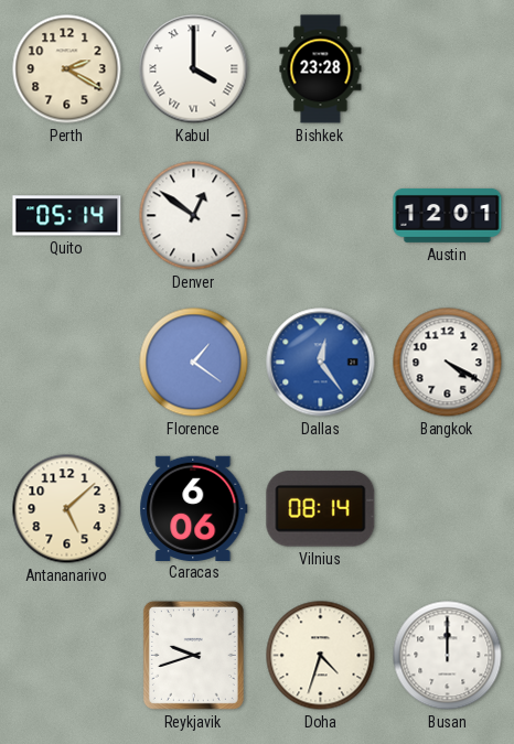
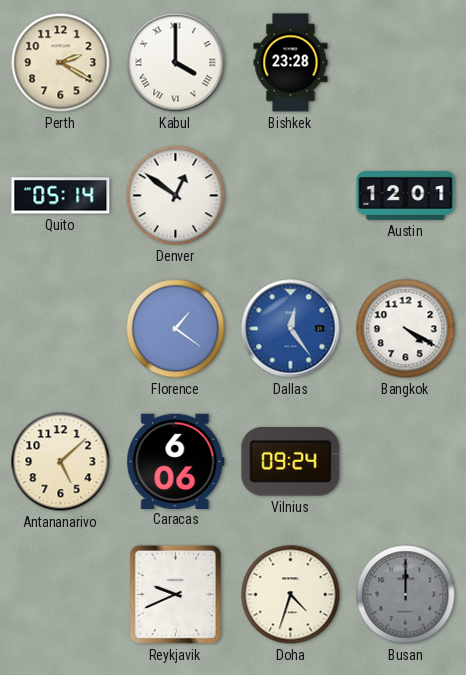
Vilnius: 08:14 -> 09:24 (291, 462)
Reykjavik: 9:42 -> 9:41 (175, 594)
Busan dial: white -> grey (406, 595)
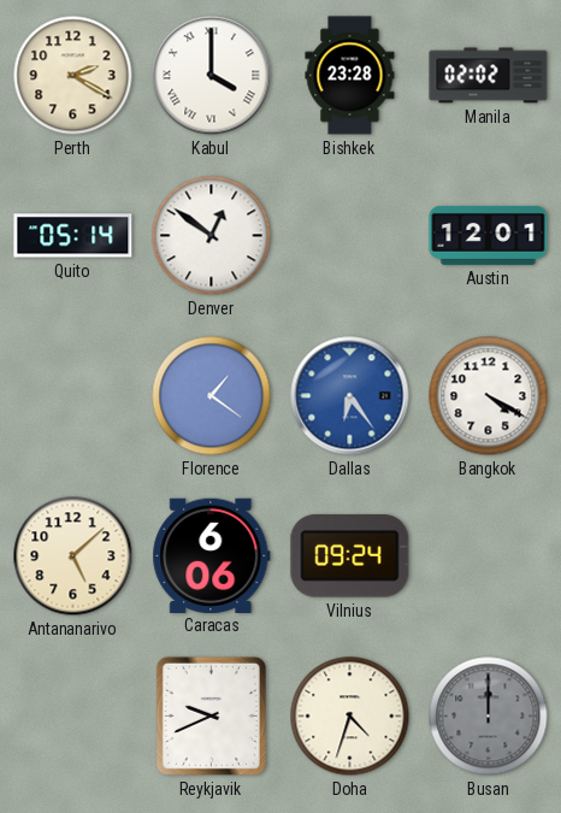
Manila: none -> 02:02 (489, 76)
Dallas: 12:24 -> 6:24 (350, 396)
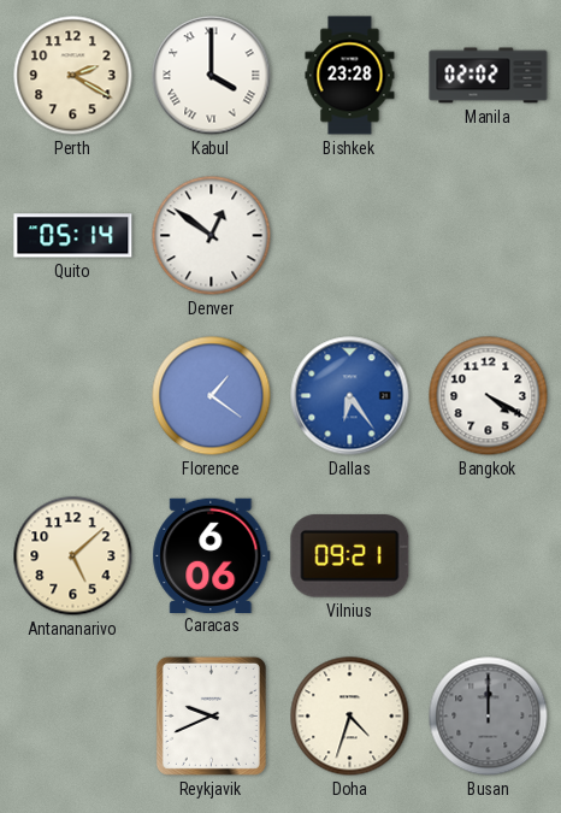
Austin: 12:01 -> none (489, 235)
Vilnius: 09:24 -> 09:21 (350, 556)
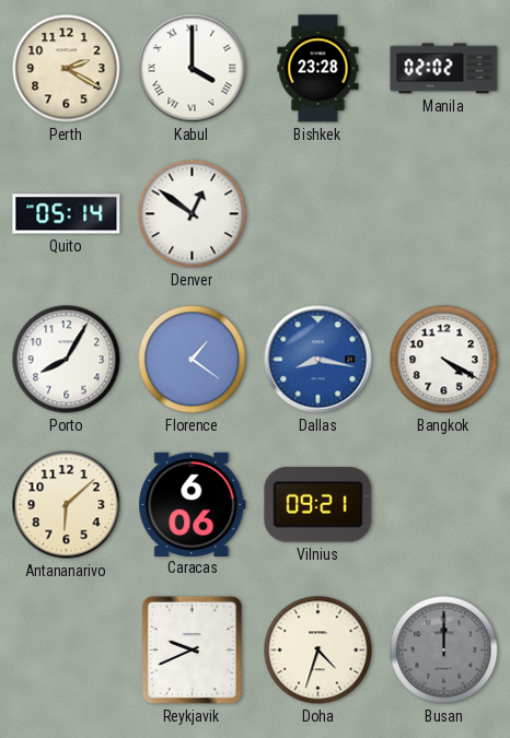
Porto: none -> 8:05 (67, 360)
Dallas: 6:24 -> 8:17 (318, 360)
Antananarivo: 5:08 -> 6:08 (67, 505)
